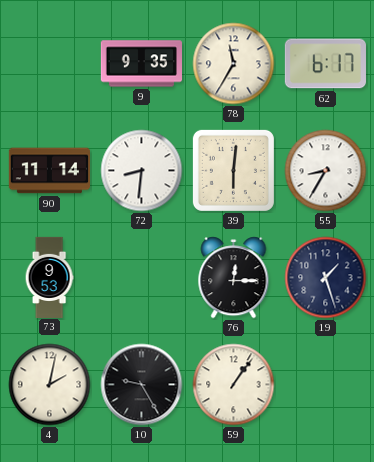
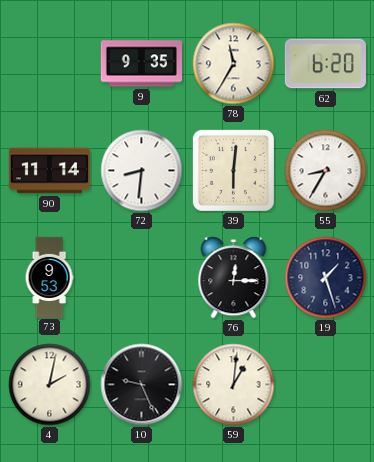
62: 6:17 -> 6:20 (325, 64)
10: 9:25 -> 9:26 (142, 385)
59: 1:06 -> 1:01 (234, 385)
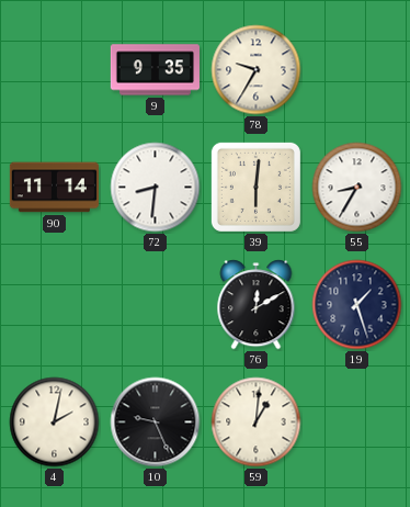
78: 11:35 -> 9:35 (257, 70)
62: 6:20 -> none (325, 64)
73: 9:53 -> none (49, 277)
76: 12:15 -> 12:10 (257, 305)
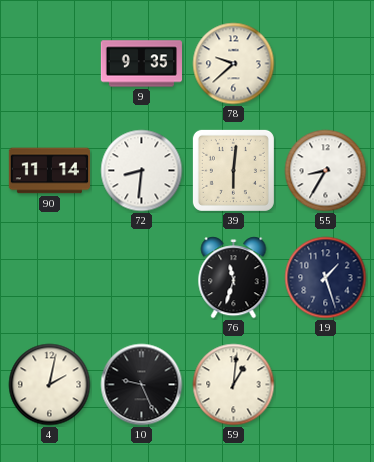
78: 9:35 -> 9:38 (234, 64)
76: 12:10 -> 11:33 (234, 278)
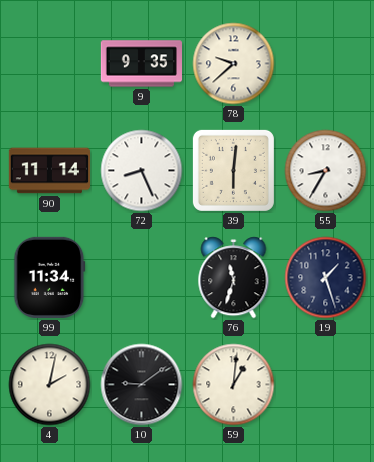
72: 8:31 -> 8:26 (142, 171)
99: none -> 11:34 (50, 277)
10: 9:26 -> 9:09 (142, 385)
